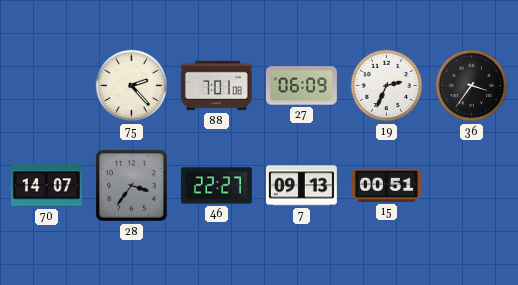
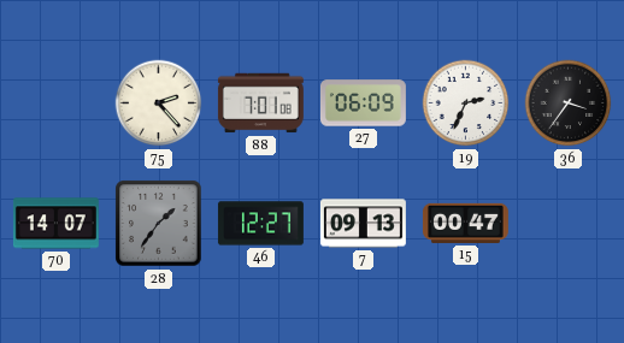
28: 3:36 -> 1:36 (159, 224)
46: 22:27 -> 12:27 (260, 224)
15: 00:51 -> 00:47 (465, 223)
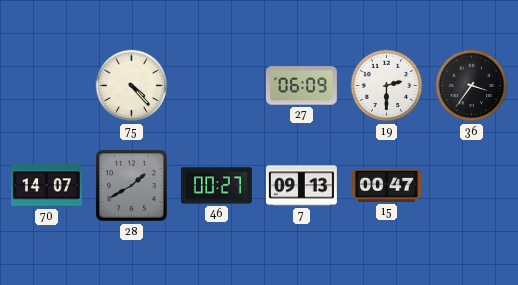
75: 2:23 -> 4:23 (132, 86)
88: 7:01 -> none (260, 104)
19: 2:34 -> 2:30 (387, 86)
28: 1:36 -> 1:40 (132, 186)
46: 12:27 -> 00:27 (216, 186)
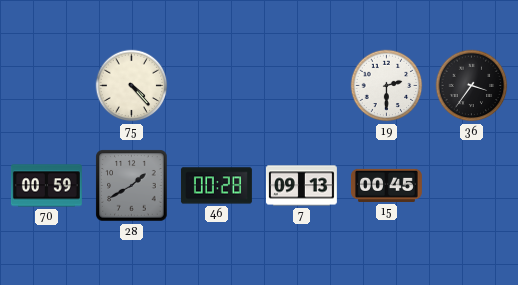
27: 06:09 -> none (301, 86)
70: 14:07 -> 00:59 (46, 186)
46: 00:27 -> 00:28 (216, 186)
15: 00:47 -> 00:45 (386, 185)
